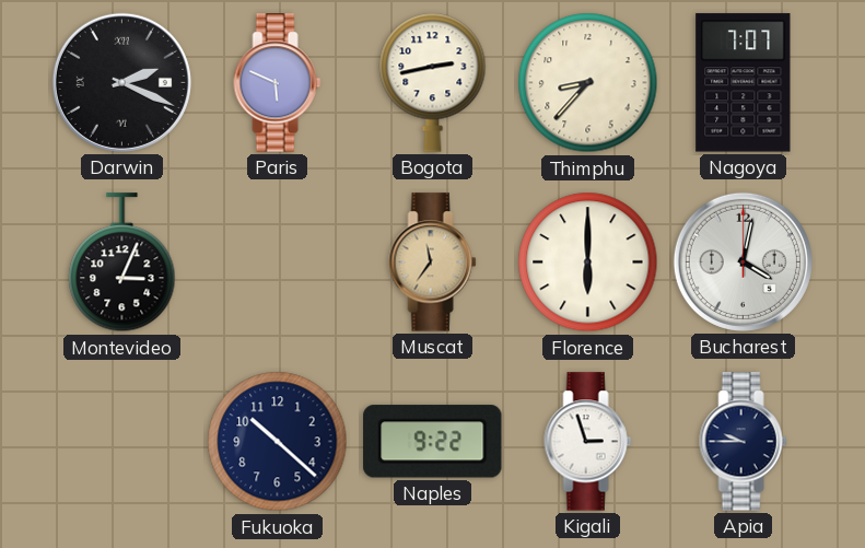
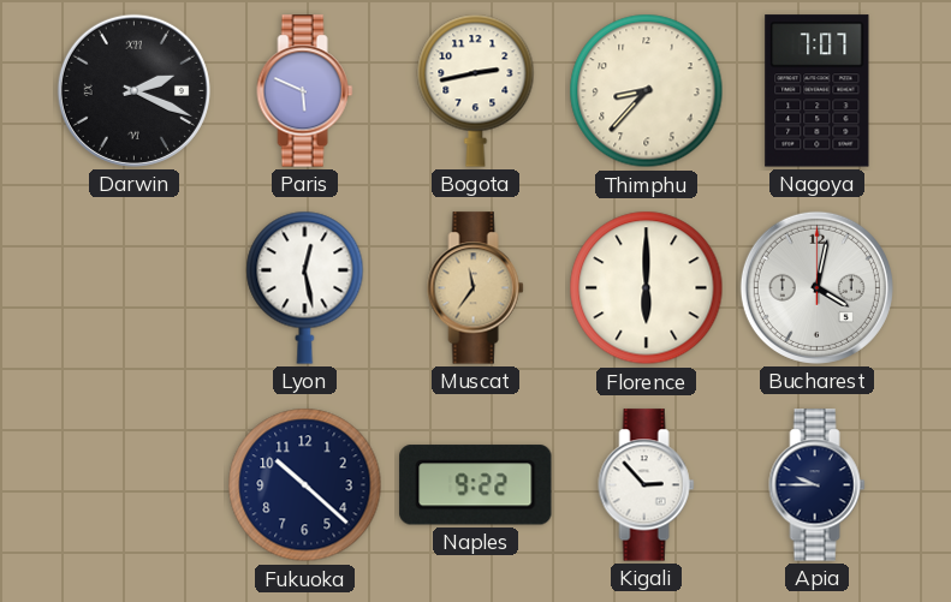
Montevideo: 3:04 -> none (122, 263)
Lyon: none -> 12:28 (305, 287)
Kigali: 2:57 -> 2:53 (647, 485)
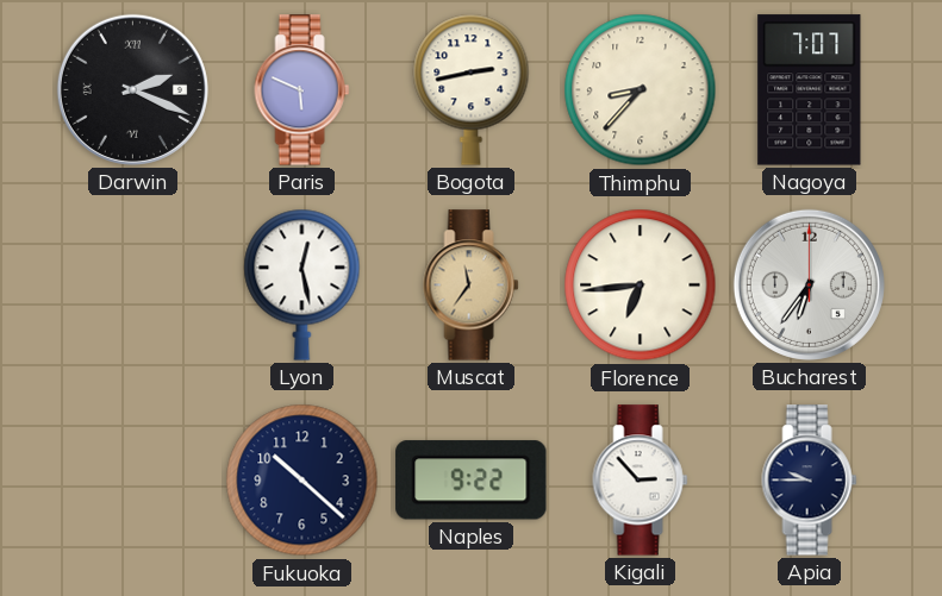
Florence: 6:00 -> 6:44 (641, 286)
Bucharest: 4:02 -> 6:36 (809, 284)
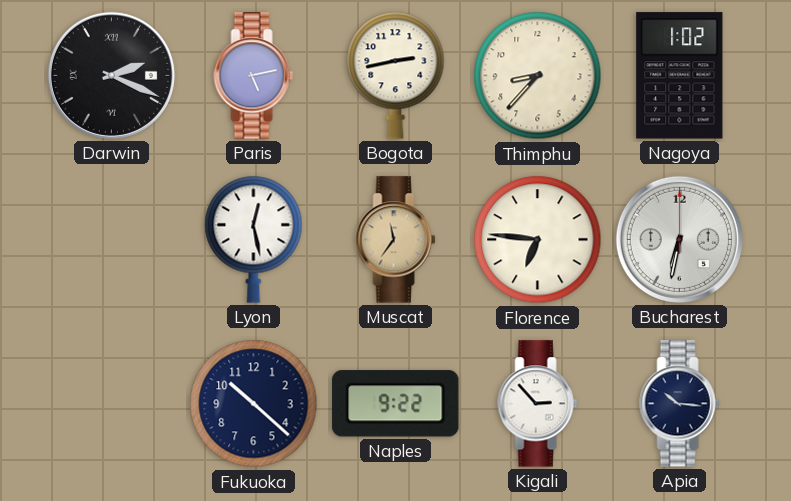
Paris: 5:49 -> 5:13 (254, 76)
Nagoya: 7:07 -> 1:02 (680, 76)
Florence: 6:44 -> 6:46 (538, 240)
Bucharest: 6:36 -> 6:32 (679, 239)
Apia: 9:45 -> 10:16 (680, 404)
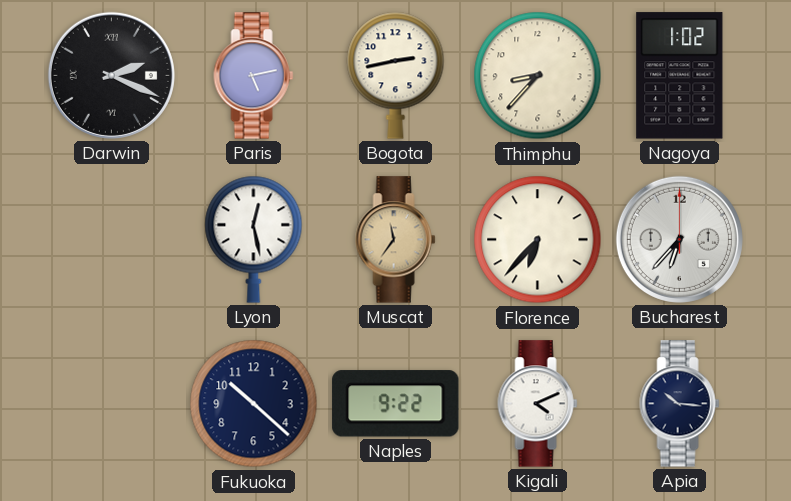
Florence: 6:46 -> 6:37 (538, 240)
Bucharest: 6:32 -> 6:37 (679, 239)
Kigali: 2:53 -> 4:11 (538, 404)
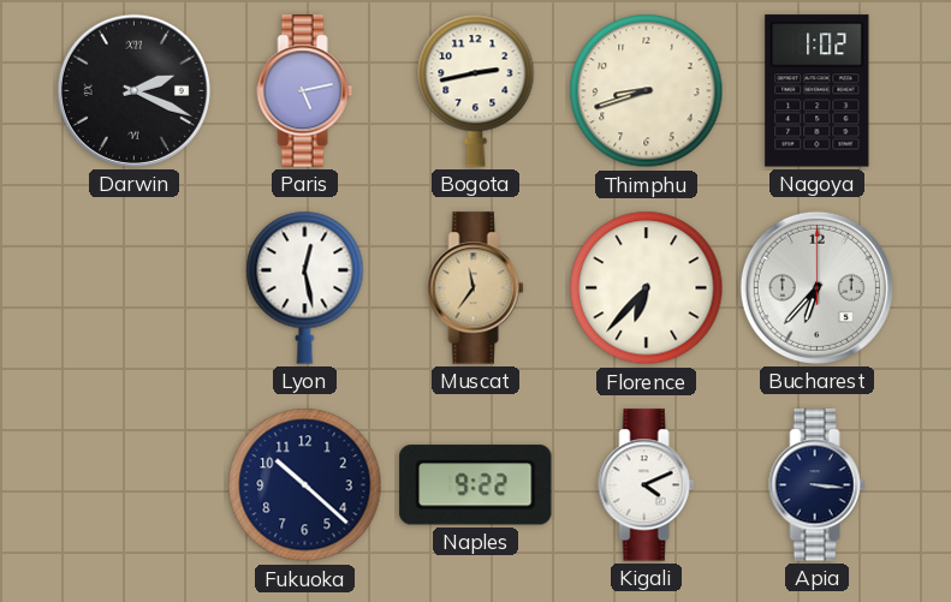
Thimphu: 8:37 -> 8:42 (647, 91)
Apia: 10:16 -> 3:16 (818, 485)
